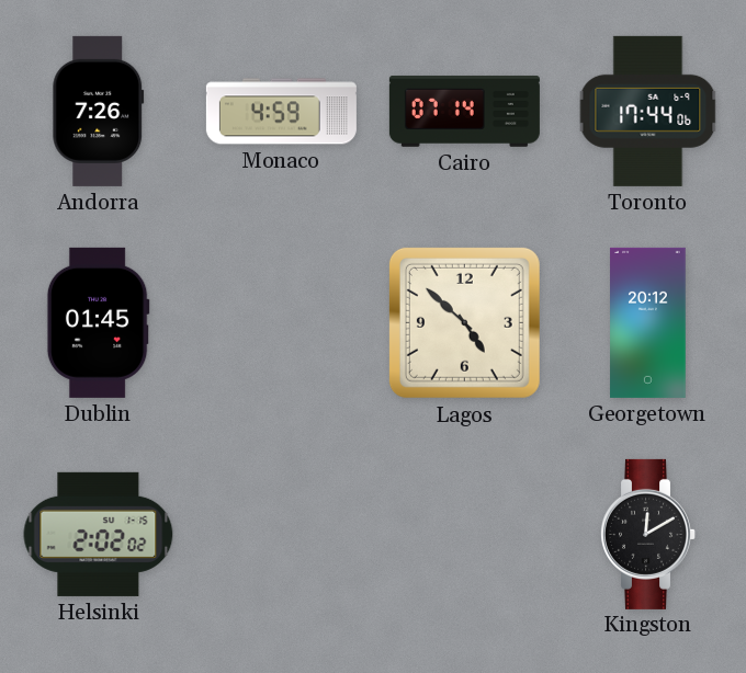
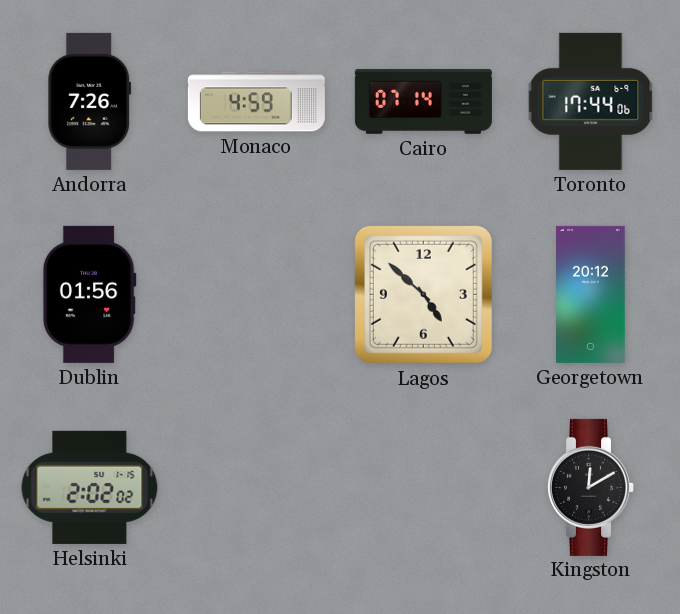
Dublin: 01:45 -> 01:56 (89, 294)
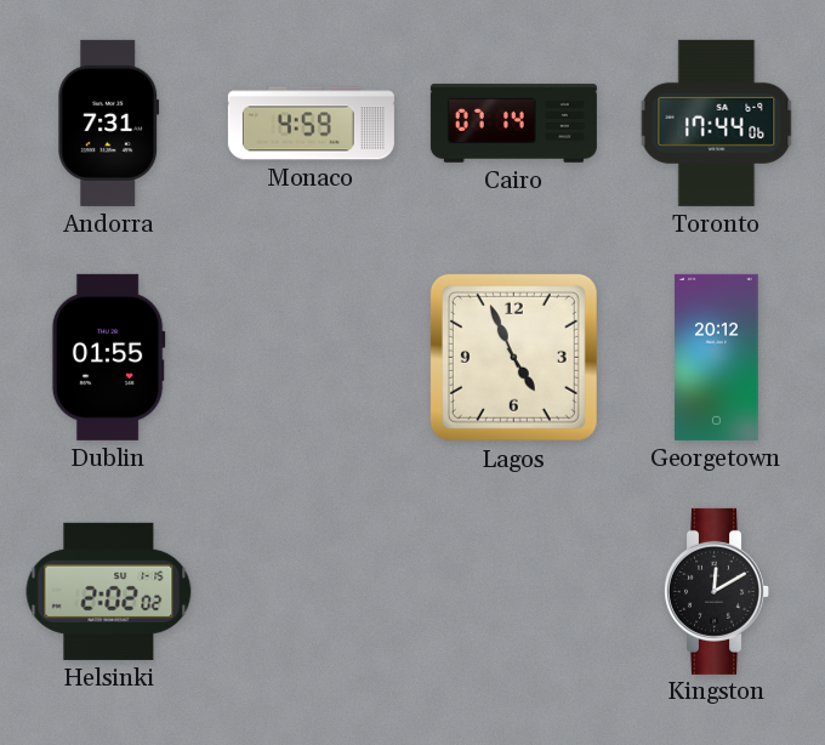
Andorra: 7:26 -> 7:31 (109, 123)
Dublin: 01:56 -> 01:55 (108, 357)
Lagos: 4:52 -> 4:56 (513, 357)
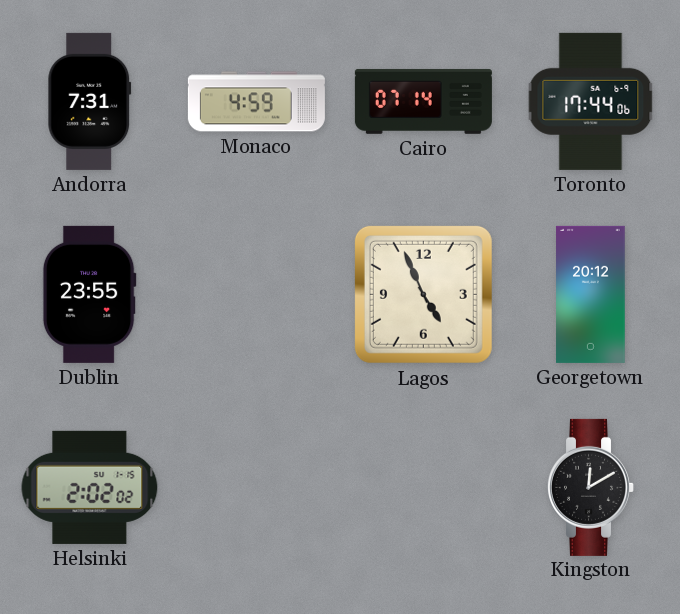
Dublin: 01:55 -> 23:55 (89, 294)
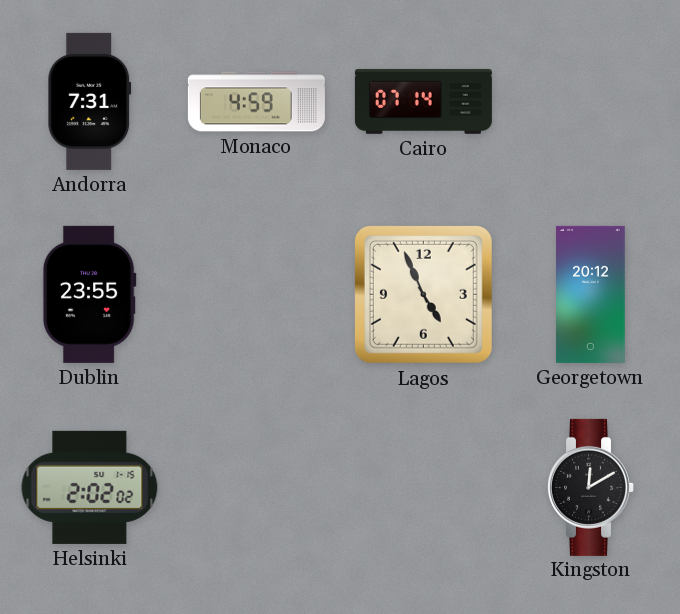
Toronto: 17:44 -> none (591, 101)
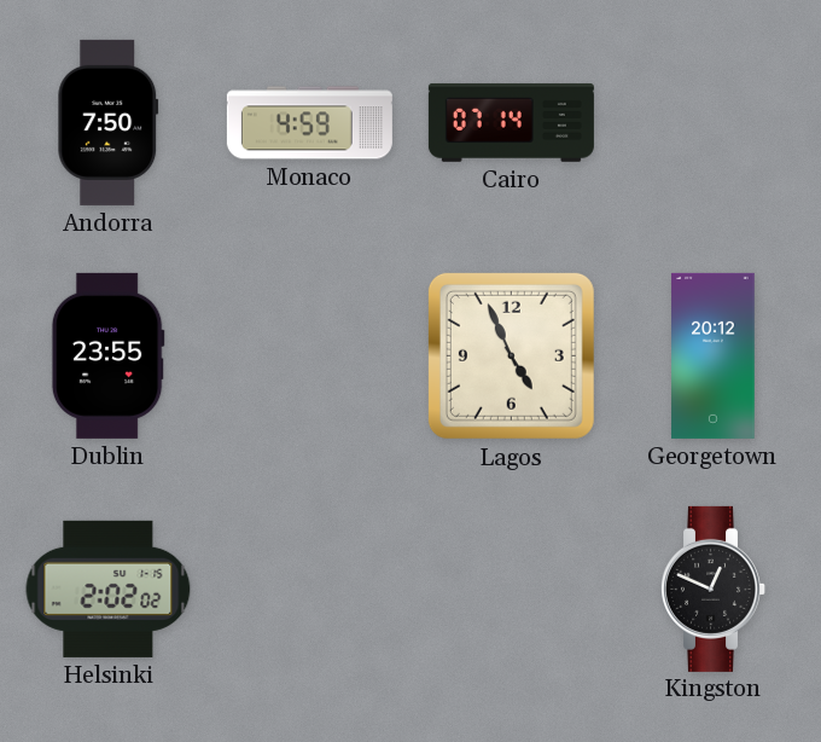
Andorra: 7:31 -> 7:50 (109, 122)
Kingston: 12:10 -> 12:49 (714, 589)
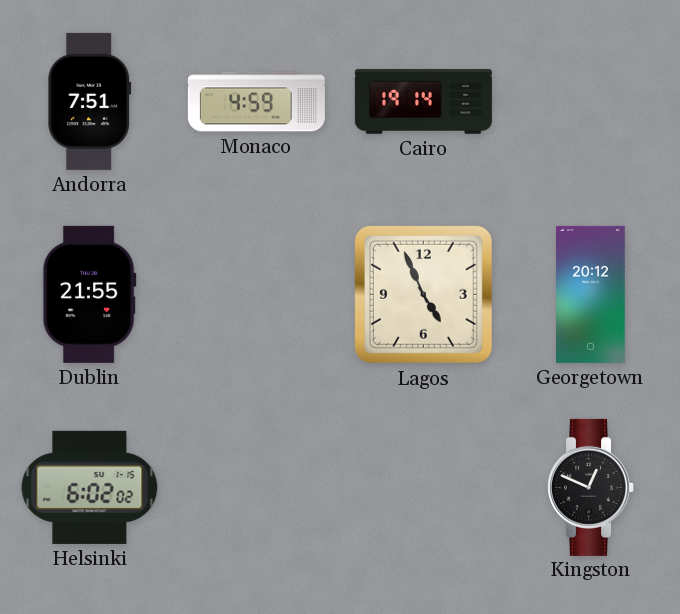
Andorra: 7:50 -> 7:51 (90, 101)
Cairo: 07:14 -> 19:14 (423, 101)
Dublin: 23:55 -> 21:55 (89, 294)
Helsinki: 2:02 -> 6:02 (90, 487)
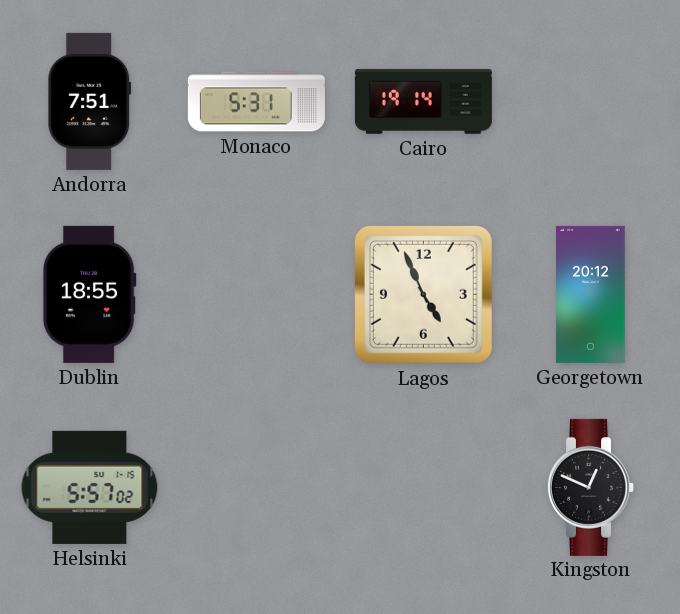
Monaco: 4:59 -> 5:31 (256, 102)
Dublin: 21:55 -> 18:55 (89, 294)
Helsinki: 6:02 -> 5:57 (90, 487)
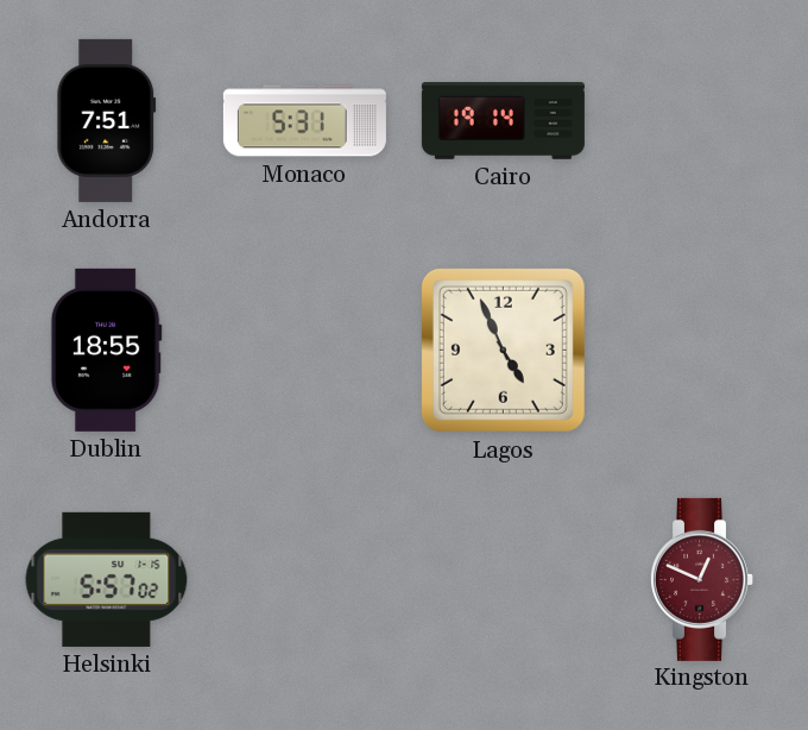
Georgetown: 20:12 -> none (591, 294)
Kingston dial: black -> burgundy (702, 579)
